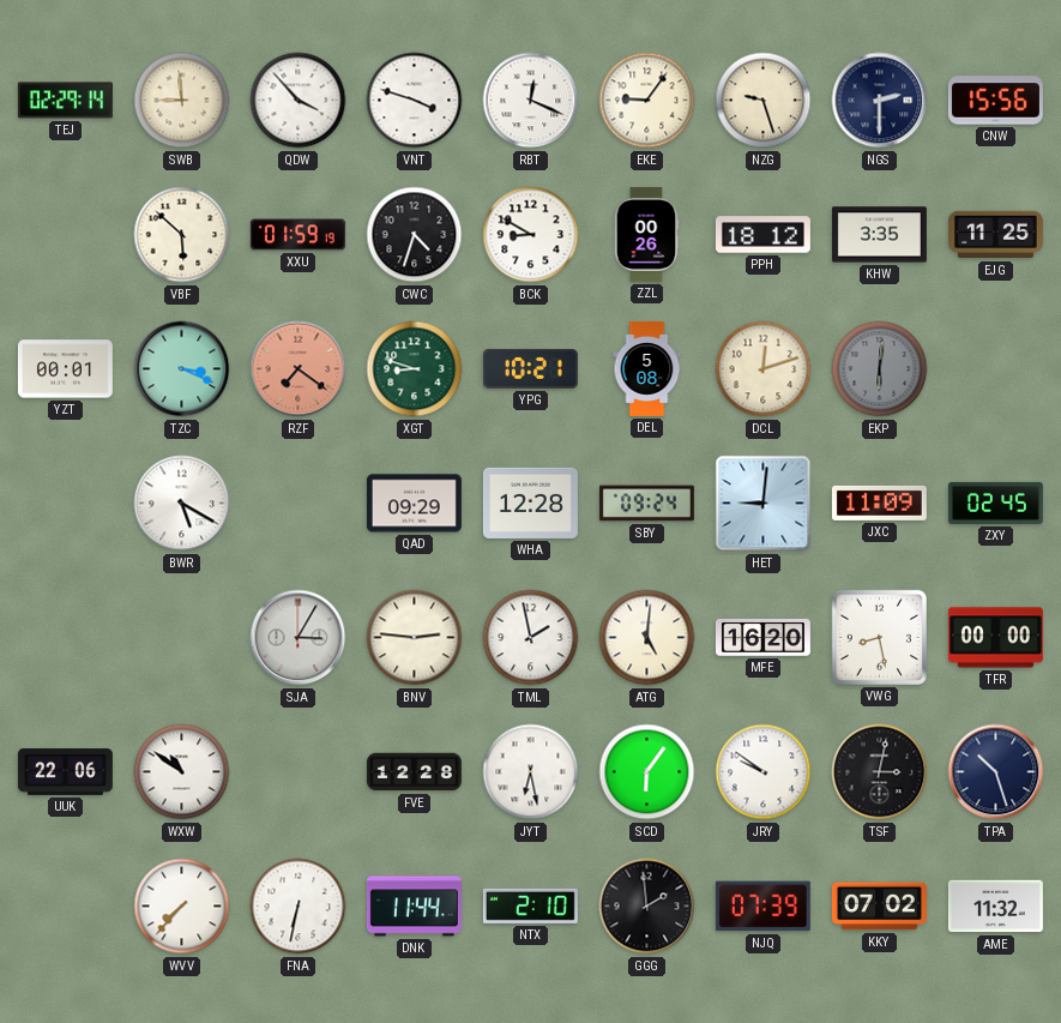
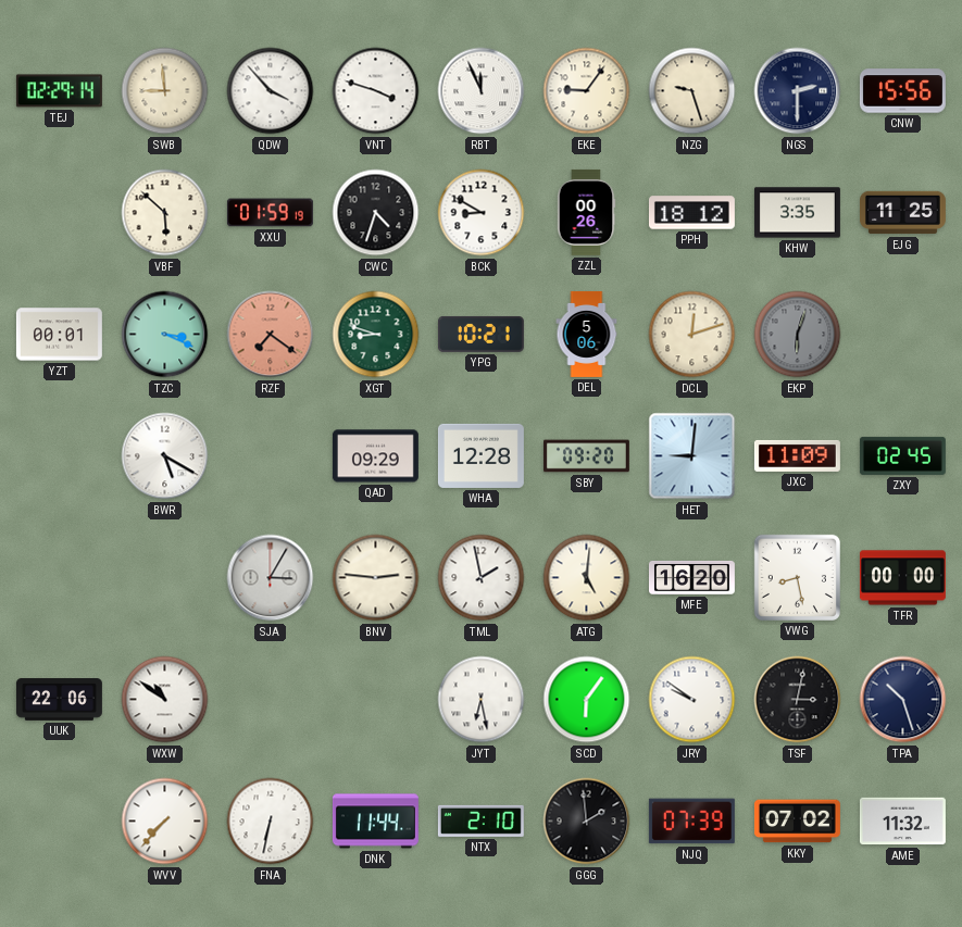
RBT: 12:19 -> 11:56 (482, 91)
DEL: 5:08 -> 5:06 (587, 335)
EKP: 6:01 -> 6:03 (798, 335)
SBY: 09:24 -> 09:20 (586, 456)
FVE: 12:28 -> none (414, 772)
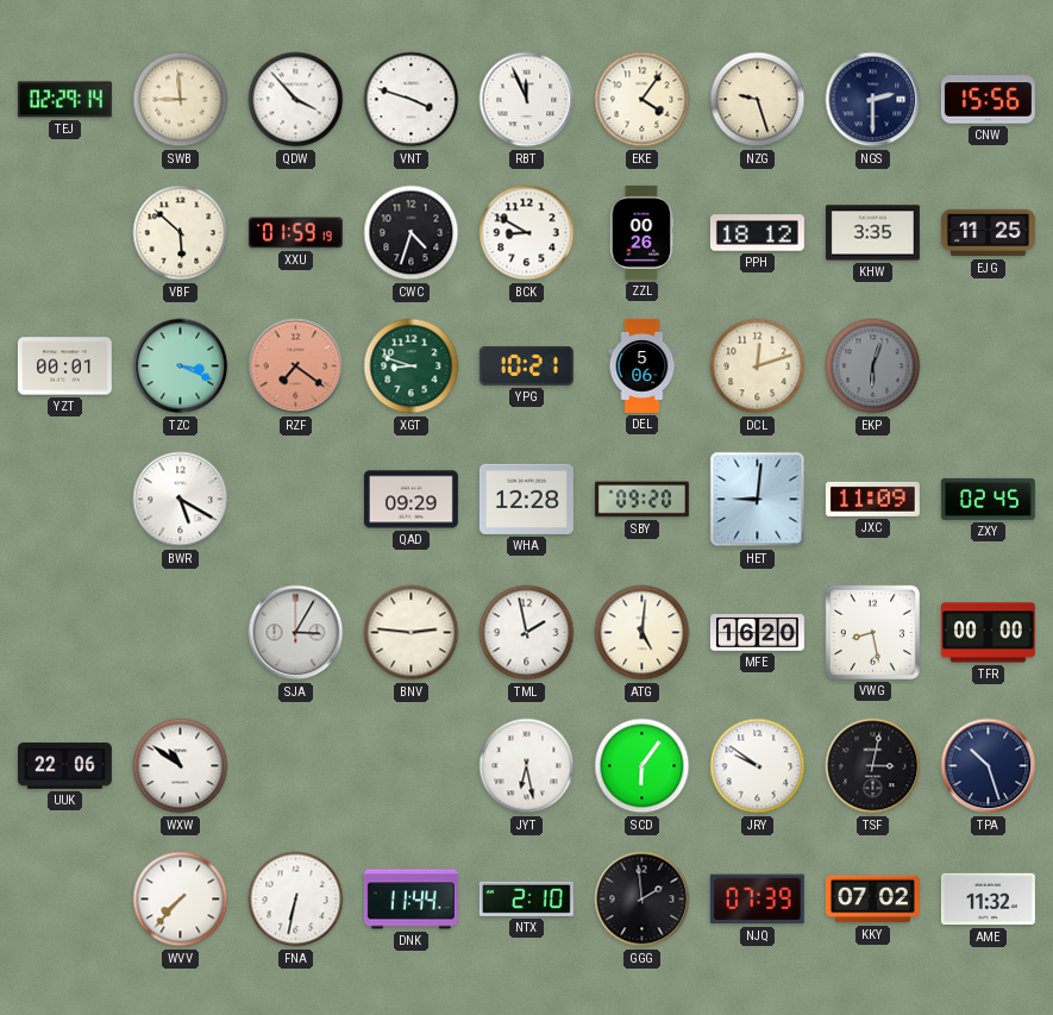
EKE: 9:06 -> 4:06 (643, 100)
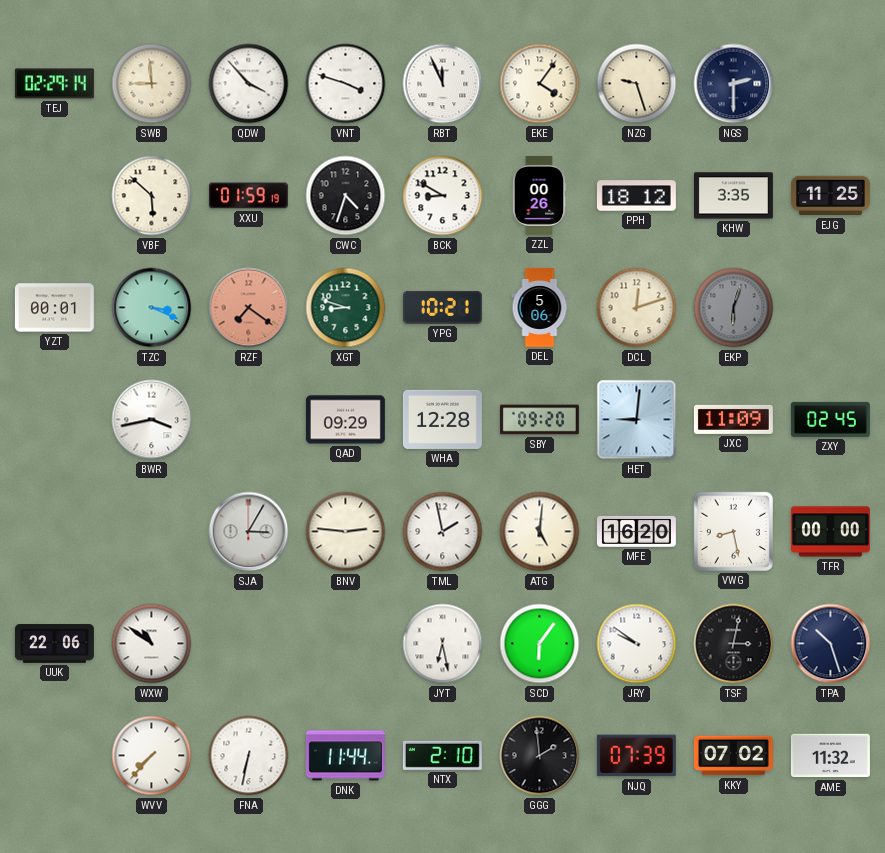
CNW: 15:56 -> none (988, 100)
BWR: 5:20 -> 3:43 (152, 420)
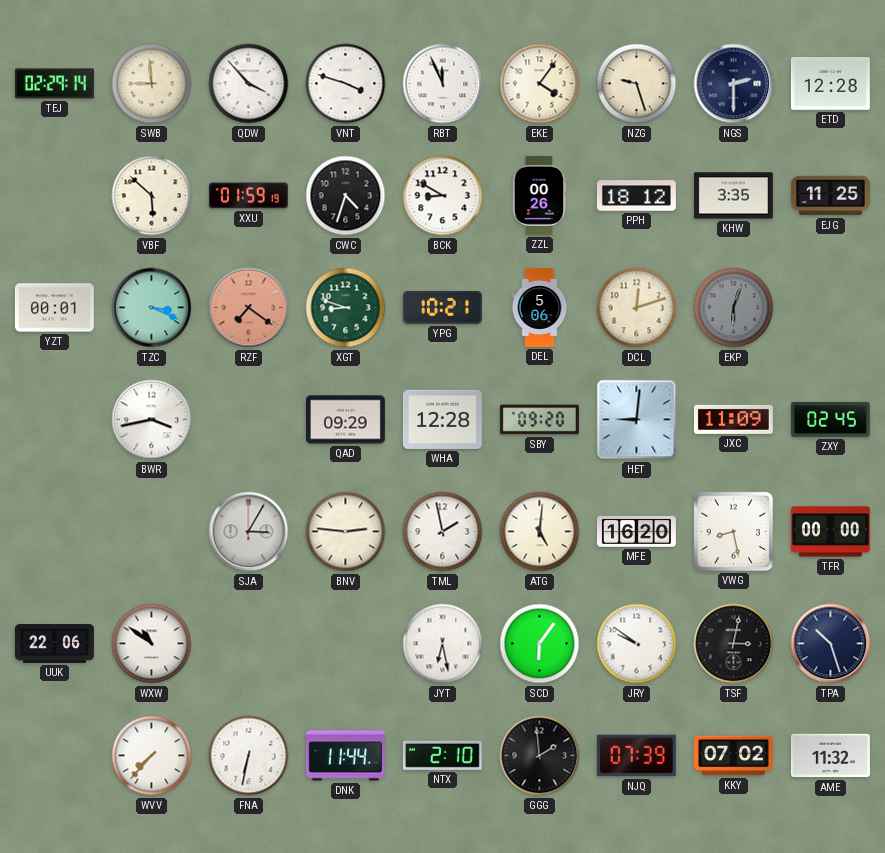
ETD: none -> 12:28 (830, 84)
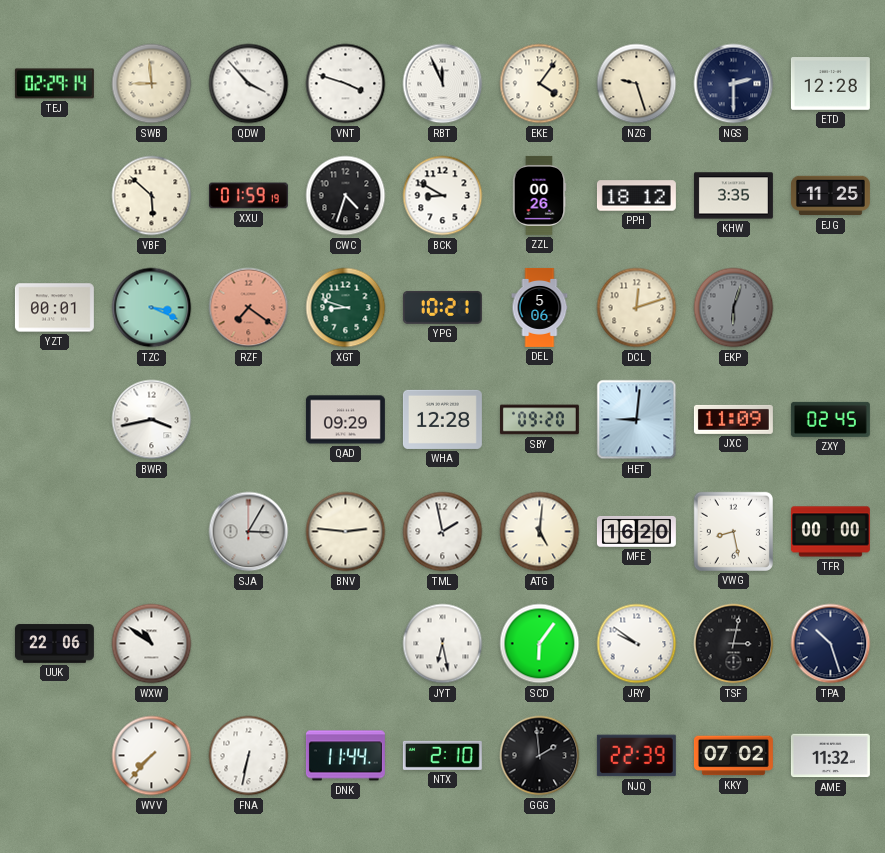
NJQ: 07:39 -> 22:39 (636, 756)
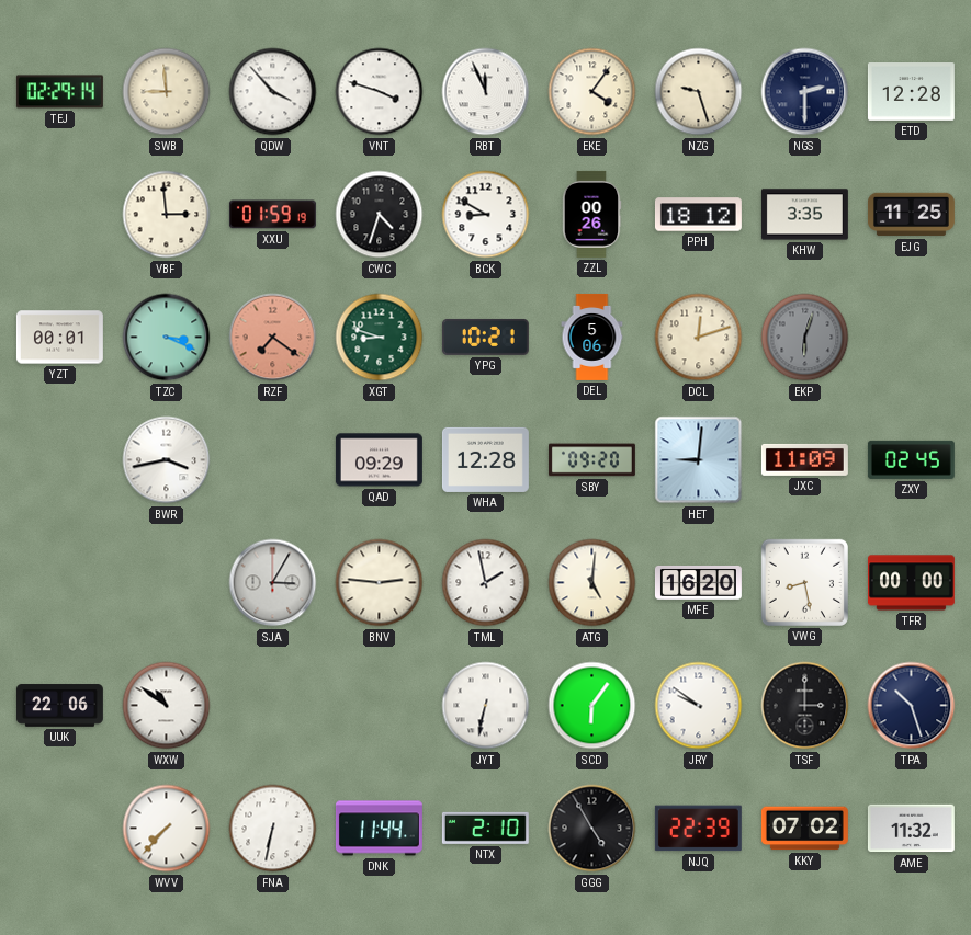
VBF: 5:52 -> 2:59 (167, 215)
JYT: 6:28 -> 6:32 (486, 706)
TSF: 3:02 -> 3:00 (805, 706)
GGG: 1:59 -> 4:55 (592, 829)
